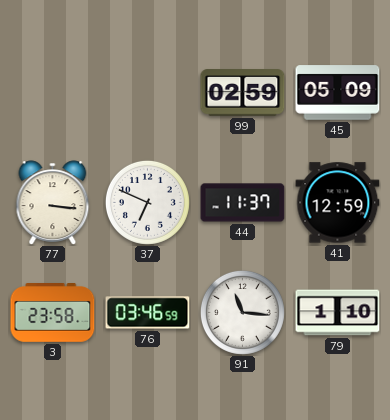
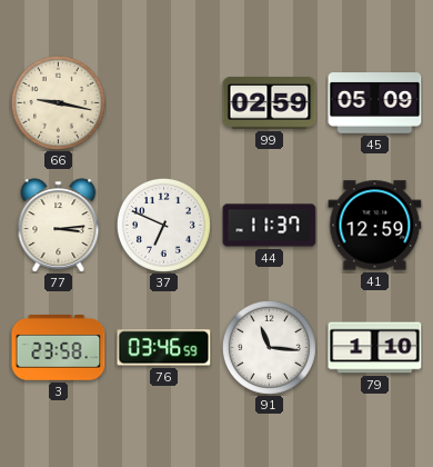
66: none -> 9:17 (58, 102)
77: 3:16 -> 3:14 (59, 226)
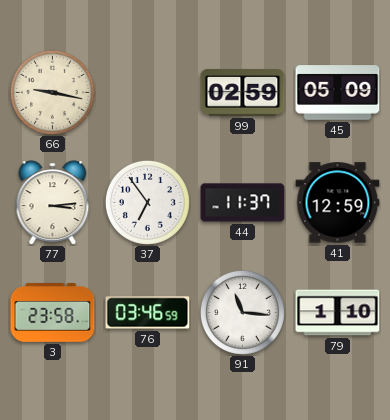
37: 6:49 -> 6:54 (147, 202)
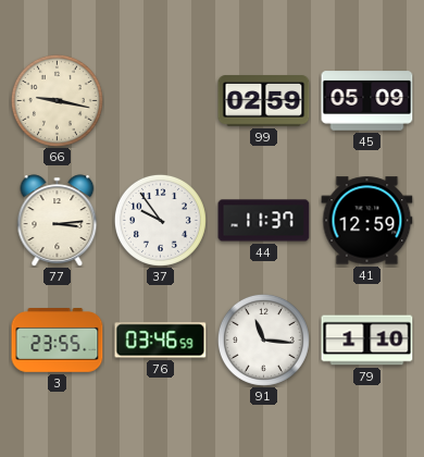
37: 6:54 -> 9:54 (160, 220)
3: 23:58 -> 23:55 (58, 341)
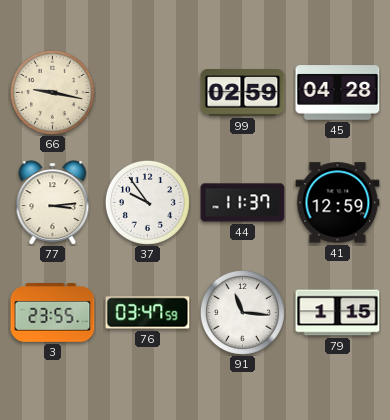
45: 05:09 -> 04:28 (338, 93)
76: 03:46 -> 03:47 (148, 313)
79: 1:10 -> 1:15 (338, 313)
